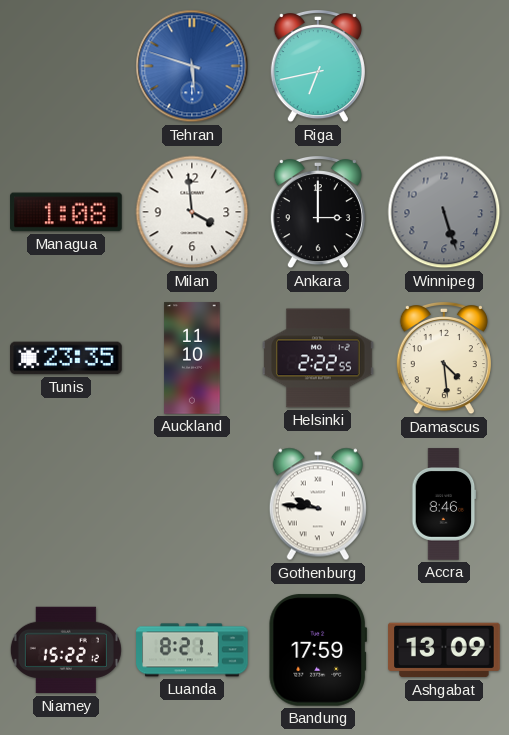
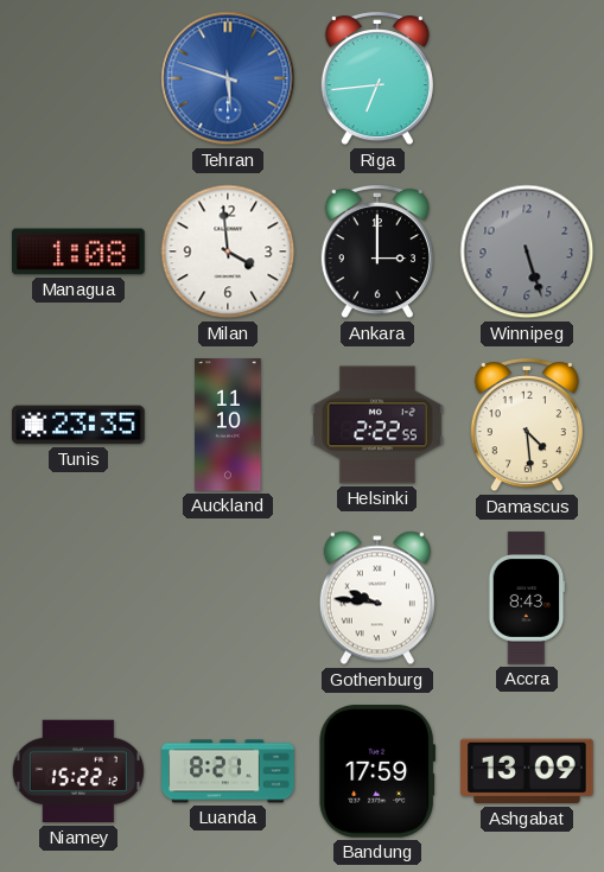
Riga: 6:43 -> 6:44 (377, 79)
Accra: 8:46 -> 8:43 (527, 598)
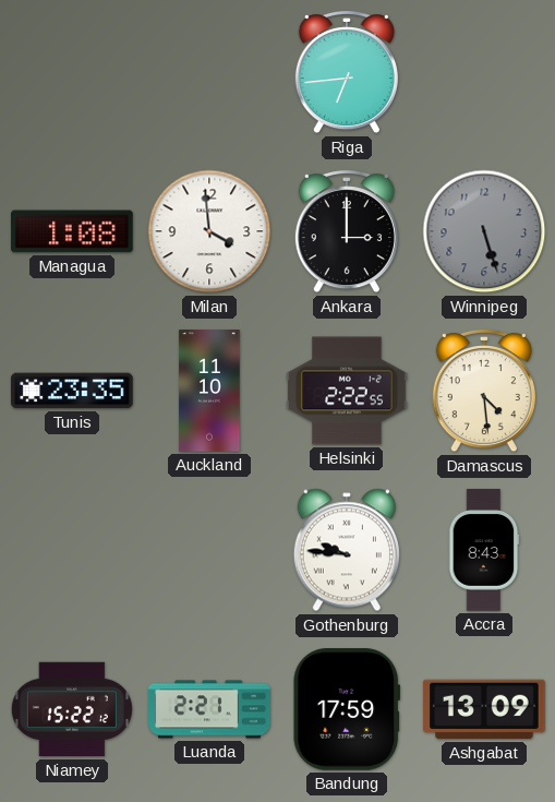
Tehran: 5:48 -> none (228, 78)
Luanda: 8:21 -> 2:21 (209, 709)
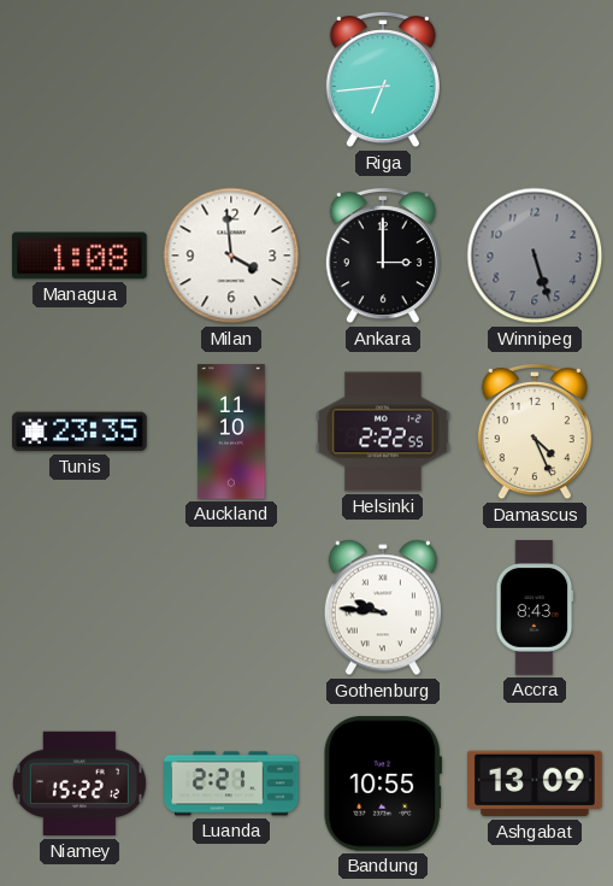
Damascus: 4:29 -> 4:26 (535, 433)
Bandung: 17:59 -> 10:55 (383, 784)
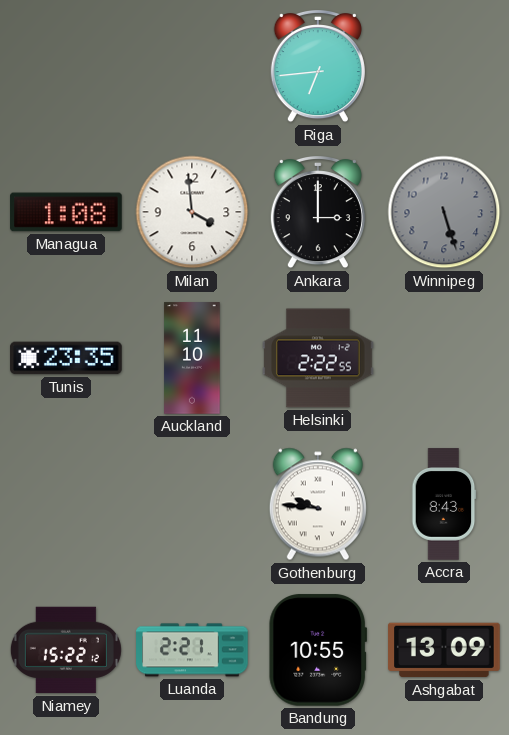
Damascus: 4:26 -> none (535, 433)
